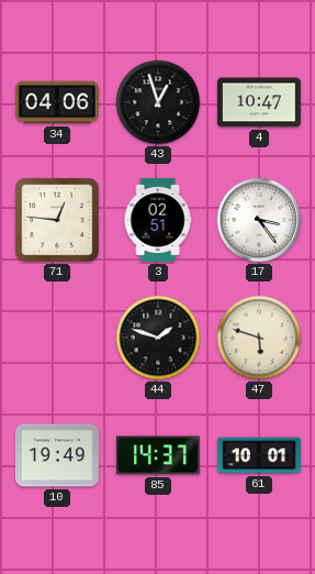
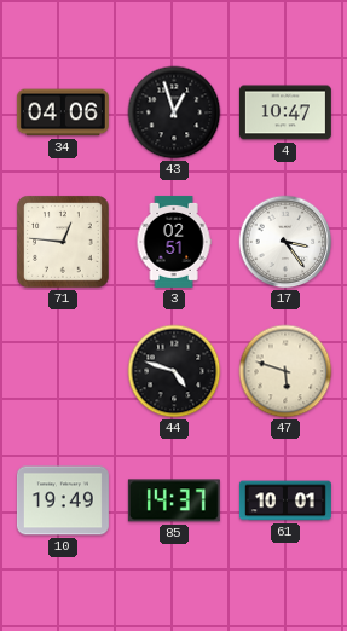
44: 1:48 -> 4:48 (174, 371)
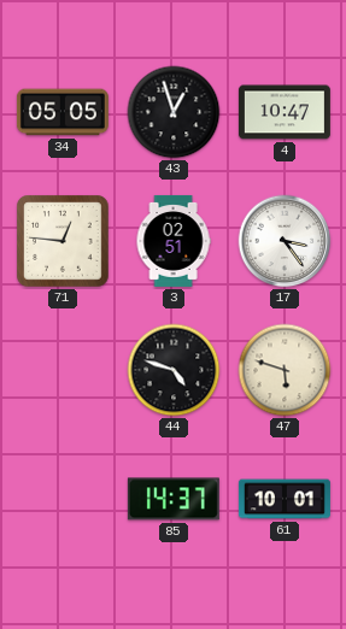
34: 04:06 -> 05:05 (63, 112)
10: 19:49 -> none (63, 500)
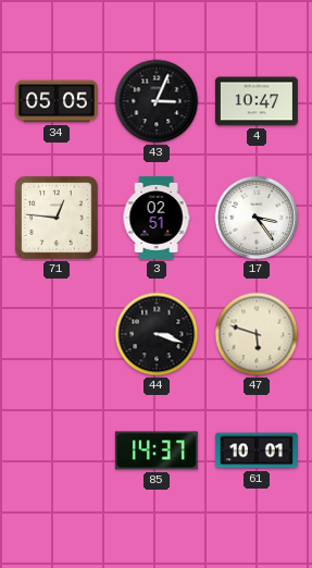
43: 12:57 -> 3:04 (157, 101)
44: 4:48 -> 3:18 (157, 334)
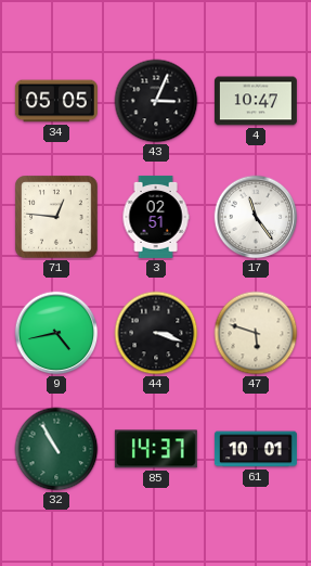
17: 3:24 -> 11:24 (256, 217)
9: none -> 4:43 (56, 333)
32: none -> 10:55 (56, 449)
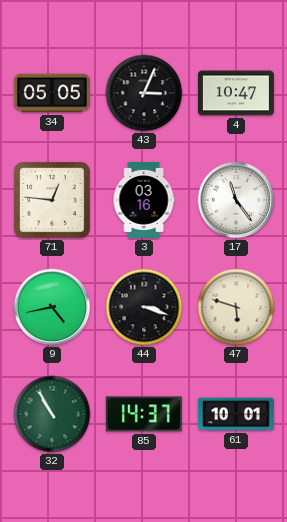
3: 02:51 -> 03:16 (144, 200)
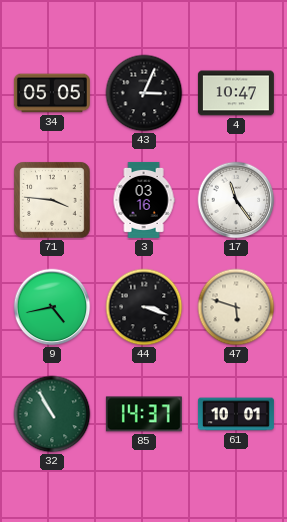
71: 12:46 -> 3:46 (52, 200)
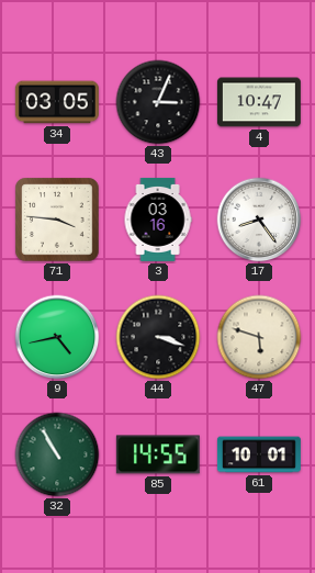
34: 05:05 -> 03:05 (57, 102)
17: 11:24 -> 8:24 (259, 220)
85: 14:37 -> 14:55 (158, 454)
